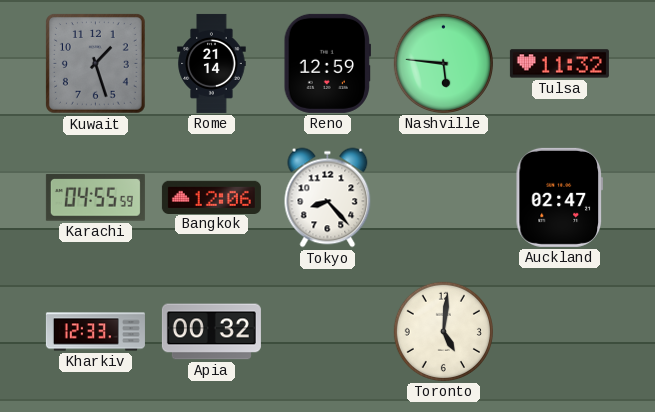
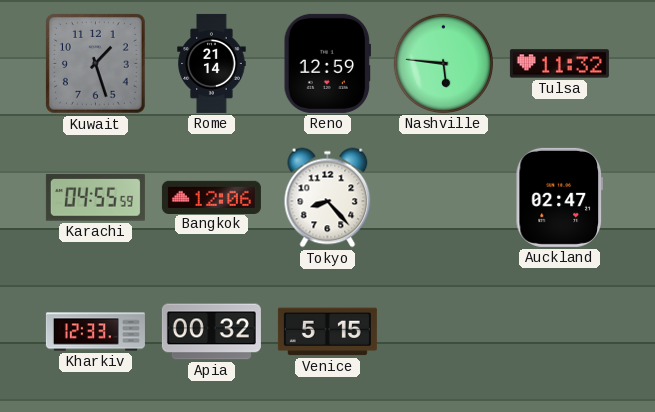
Venice: none -> 5:15 (327, 332)
Toronto: 5:01 -> none (443, 331)
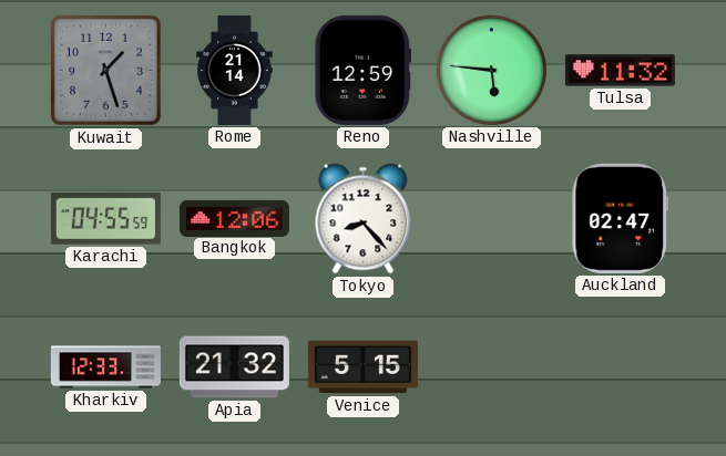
Apia: 00:32 -> 21:32 (234, 367)
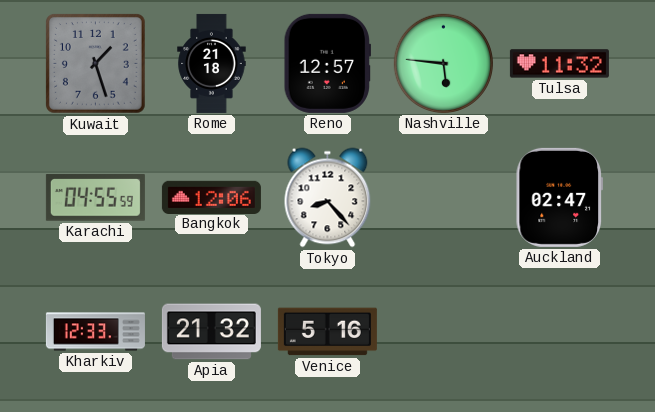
Rome: 21:14 -> 21:18 (212, 63)
Reno: 12:59 -> 12:57 (327, 63)
Venice: 5:15 -> 5:16 (327, 332)
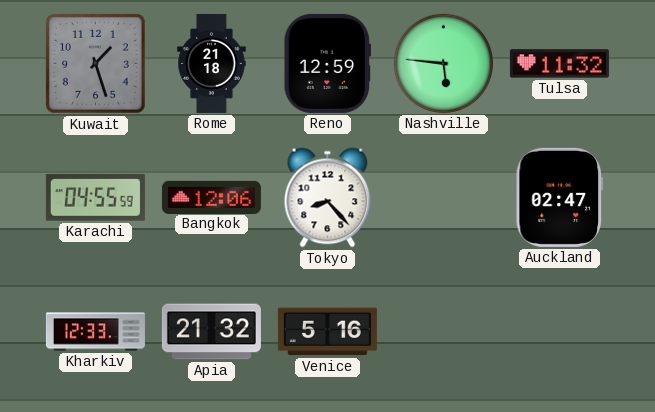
Reno: 12:57 -> 12:59 (327, 63)
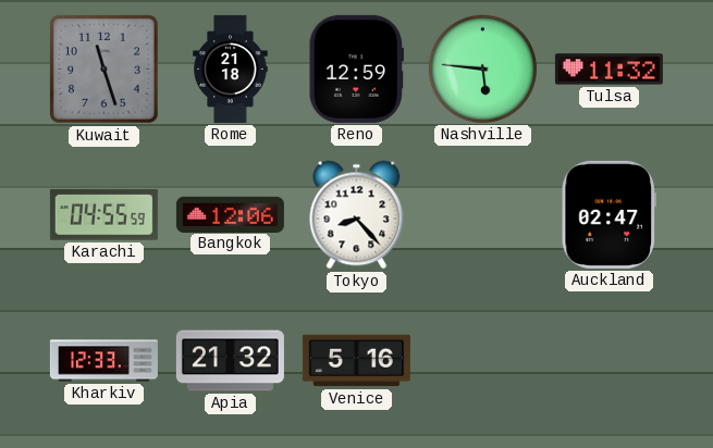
Kuwait: 1:27 -> 11:27 (103, 69)
